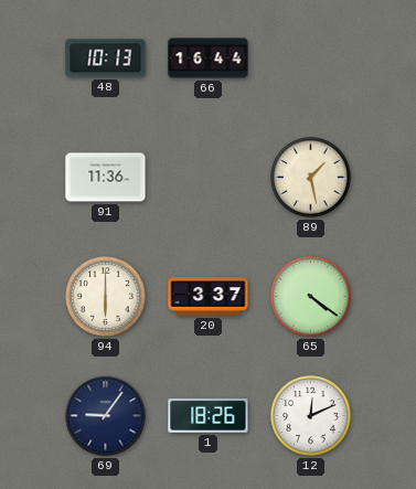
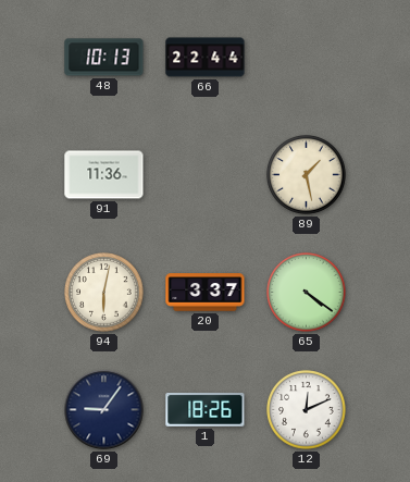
66: 16:44 -> 22:44 (206, 58)
94: 6:00 -> 6:02 (104, 293)
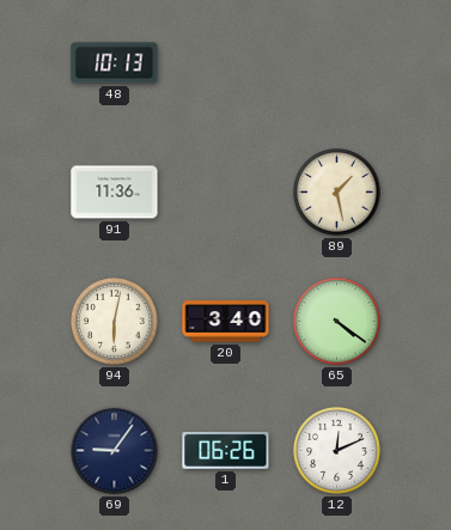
66: 22:44 -> none (206, 58)
20: 3:37 -> 3:40 (226, 322)
1: 18:26 -> 06:26 (226, 451)
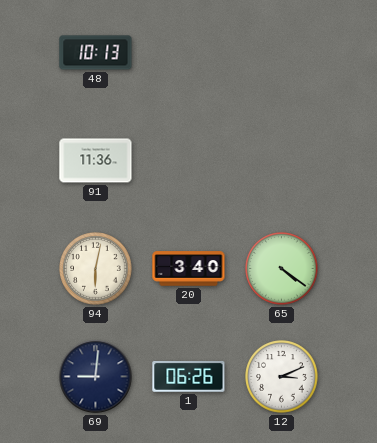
89: 1:28 -> none (337, 193)
69: 9:06 -> 9:01 (96, 377)
12: 12:11 -> 3:11 (282, 377)
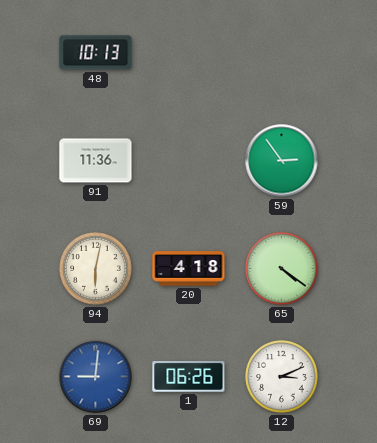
59: none -> 2:54 (282, 161)
20: 3:40 -> 4:18 (189, 269)
69 dial: navy -> blue (96, 377)
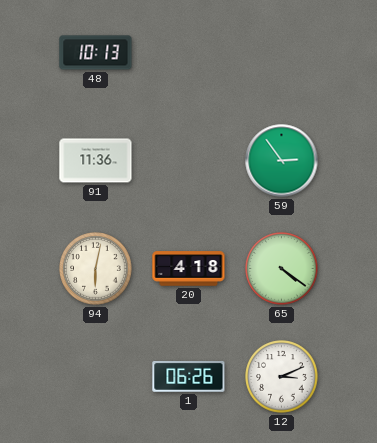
69: 9:01 -> none (96, 377)
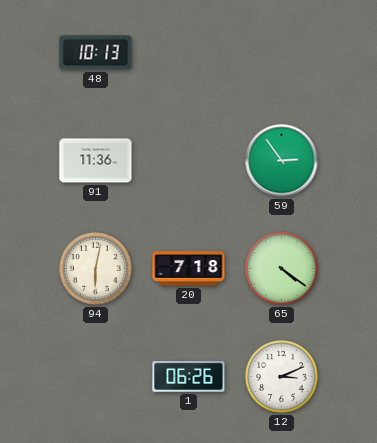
20: 4:18 -> 7:18 (189, 269)
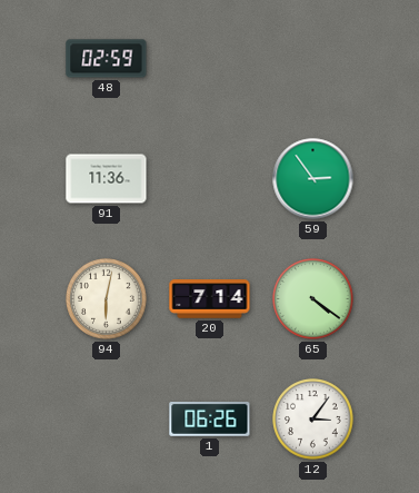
48: 10:13 -> 02:59 (107, 59)
20: 7:18 -> 7:14 (210, 299)
12: 3:11 -> 3:06 (313, 420)
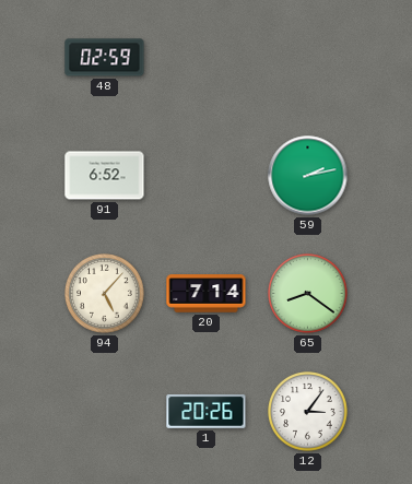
91: 11:36 -> 6:52 (105, 176)
59: 2:54 -> 2:13 (308, 176)
94: 6:02 -> 5:07 (105, 294)
65: 4:21 -> 8:21 (308, 294)
1: 06:26 -> 20:26 (207, 412)
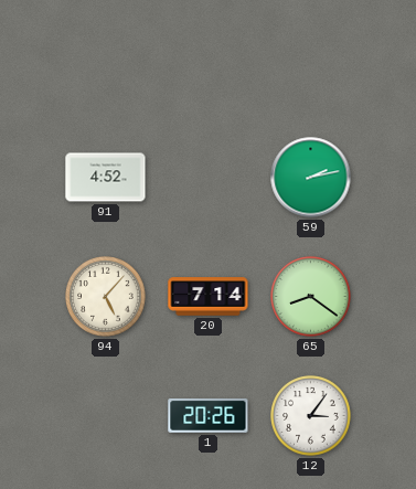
48: 02:59 -> none (105, 58)
91: 6:52 -> 4:52 (106, 178)
